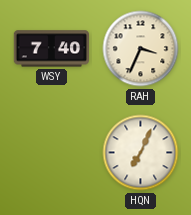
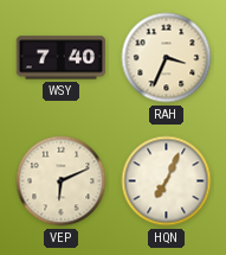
VEP: none -> 6:11 (62, 181)
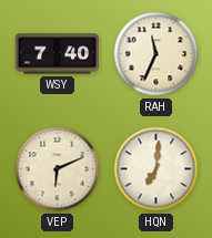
RAH: 3:34 -> 11:34 (157, 54)
HQN: 7:04 -> 7:01 (157, 169)
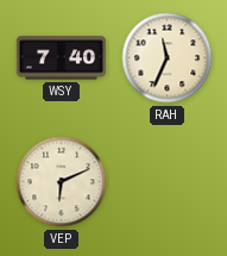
HQN: 7:01 -> none (157, 169)
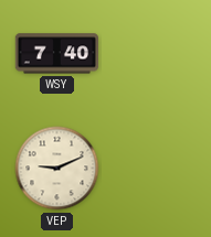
RAH: 11:34 -> none (168, 58)
VEP: 6:11 -> 9:11 (57, 169)
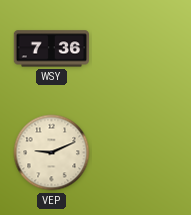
WSY: 7:40 -> 7:36 (52, 49)
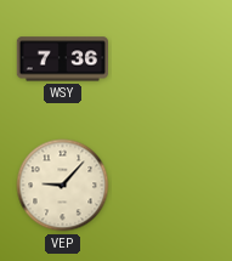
VEP: 9:11 -> 9:07 (63, 186)
